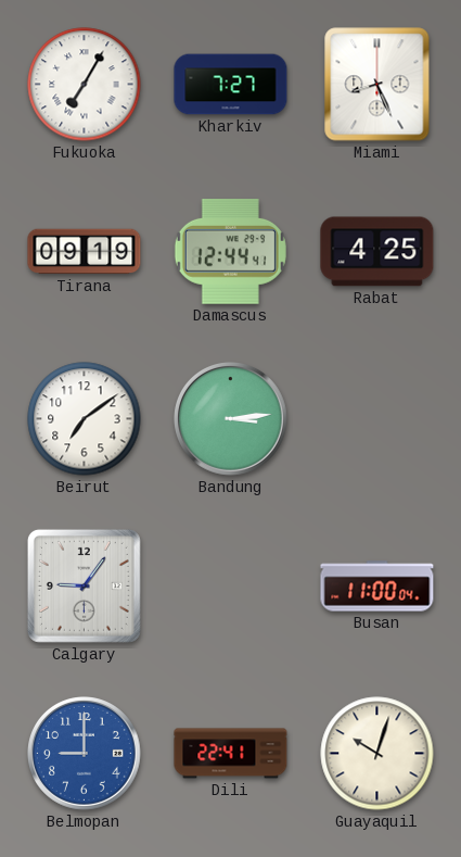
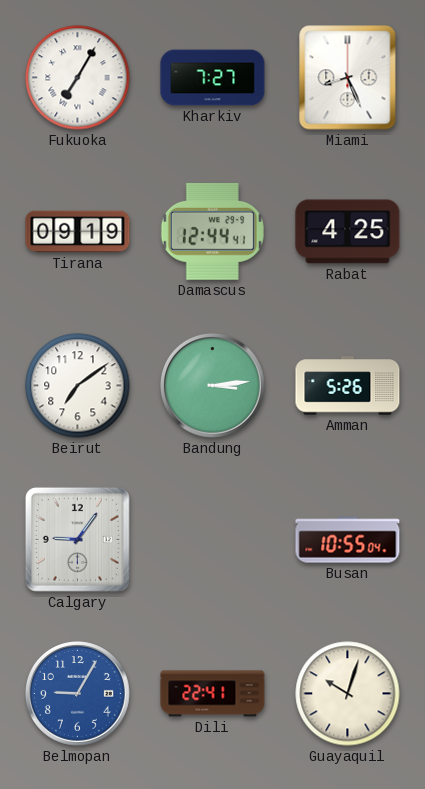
Amman: none -> 5:26 (348, 386)
Busan: 11:00 -> 10:55 (348, 540)
Belmopan: 9:00 -> 9:05 (78, 694)
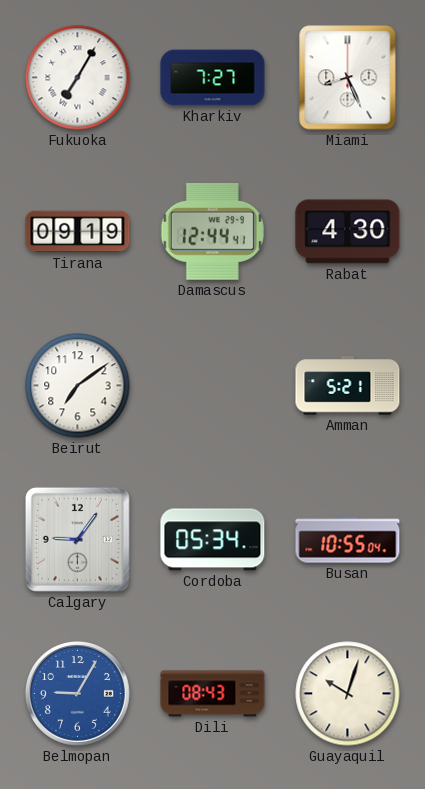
Rabat: 4:25 -> 4:30 (348, 232)
Bandung: 3:14 -> none (213, 386)
Amman: 5:26 -> 5:21 (348, 386)
Cordoba: none -> 05:34 (213, 540)
Dili: 22:41 -> 08:43 (213, 694)
